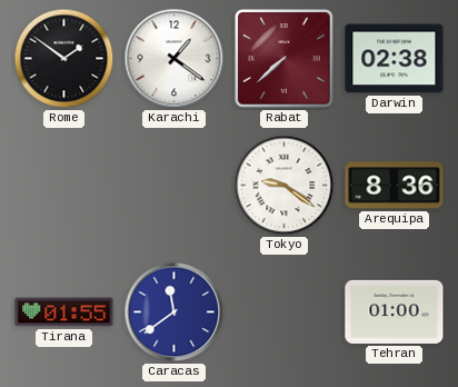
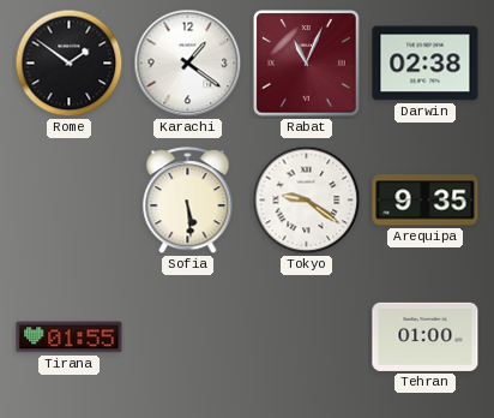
Rabat: 7:38 -> 11:04 (307, 64)
Sofia: none -> 5:29 (188, 201)
Arequipa: 8:36 -> 9:35 (426, 201)
Caracas: 11:39 -> none (175, 312)
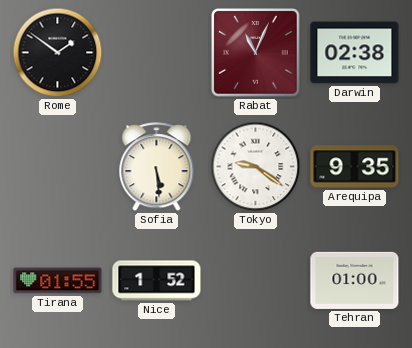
Karachi: 1:21 -> none (188, 64)
Nice: none -> 1:52 (157, 281)
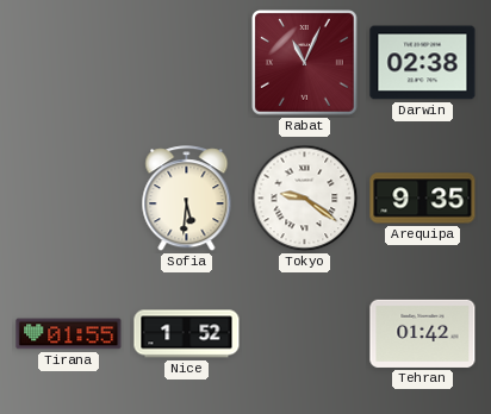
Rome: 1:51 -> none (58, 53)
Sofia: 5:29 -> 5:31 (187, 199)
Tehran: 01:00 -> 01:42 (423, 333)
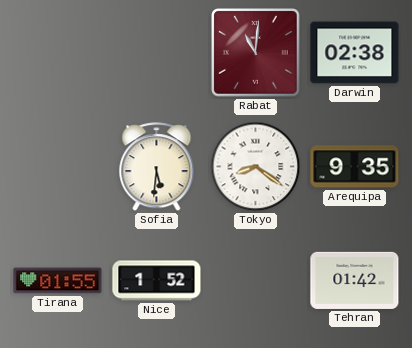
Rabat: 11:04 -> 11:01 (256, 53)
Tokyo: 9:21 -> 8:21 (256, 167)
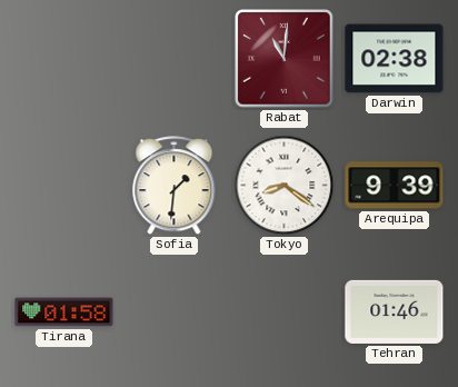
Sofia: 5:31 -> 1:31 (175, 186)
Arequipa: 9:35 -> 9:39 (395, 186)
Tirana: 01:55 -> 01:58 (64, 312)
Nice: 1:52 -> none (157, 281)
Tehran: 01:42 -> 01:46 (395, 311)
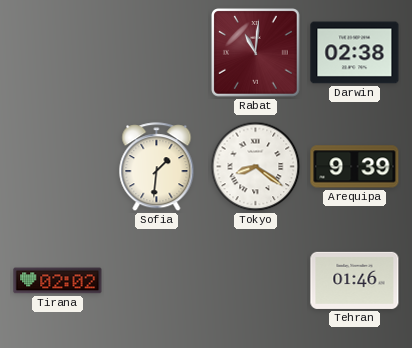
Tirana: 01:58 -> 02:02 (58, 281)
